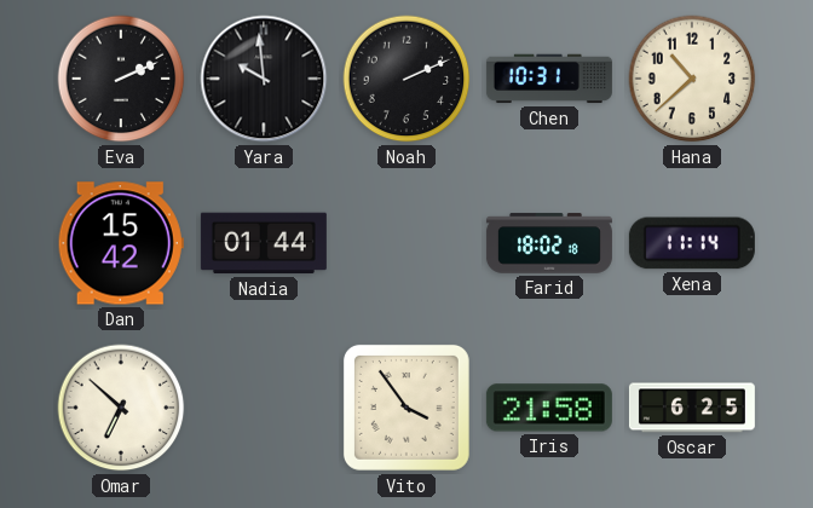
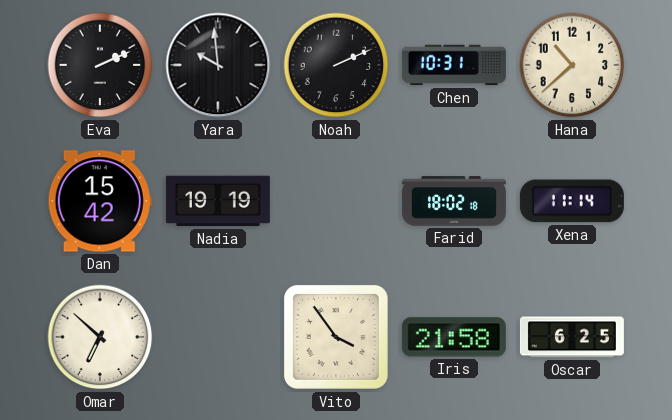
Nadia: 01:44 -> 19:19 (218, 201)
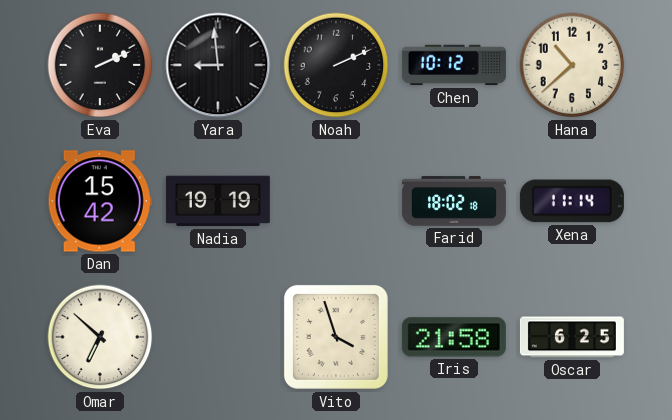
Yara: 9:59 -> 8:59 (218, 65)
Chen: 10:31 -> 10:12 (454, 65)
Vito: 3:54 -> 3:57 (336, 337)
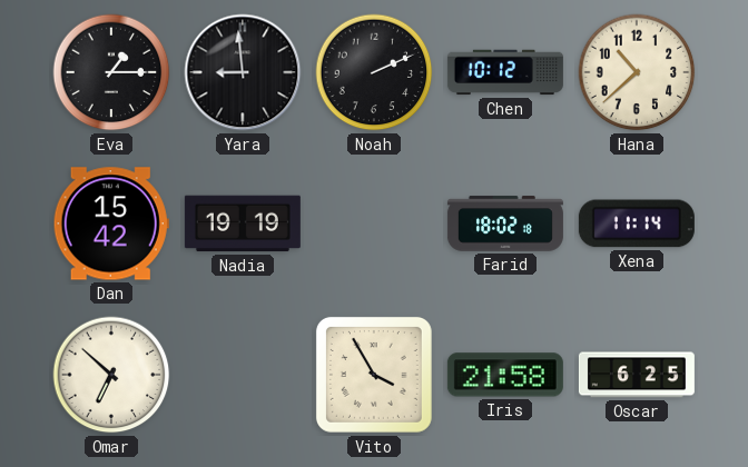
Eva: 2:11 -> 1:15 (111, 72)
Vito: 3:57 -> 3:55 (374, 375)
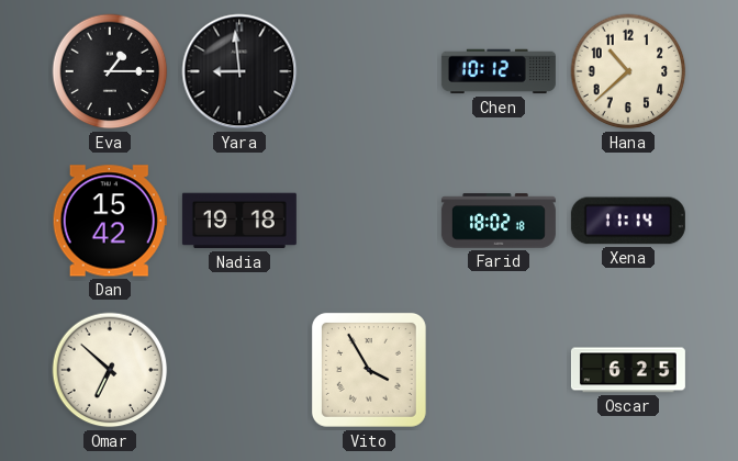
Noah: 2:11 -> none (374, 72)
Nadia: 19:19 -> 19:18 (239, 221)
Iris: 21:58 -> none (505, 375)
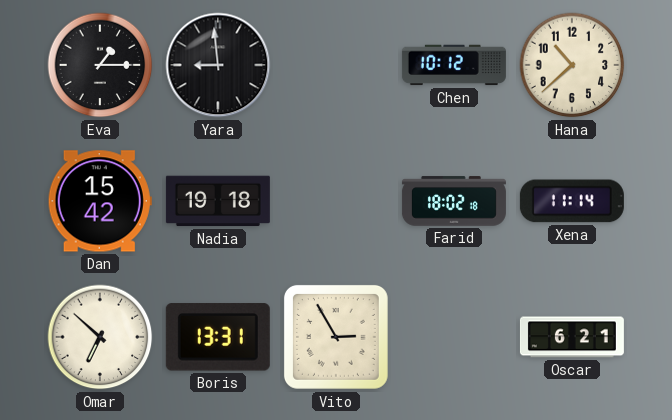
Boris: none -> 13:31 (218, 337)
Vito: 3:55 -> 2:55 (336, 337)
Oscar: 6:25 -> 6:21 (572, 337)
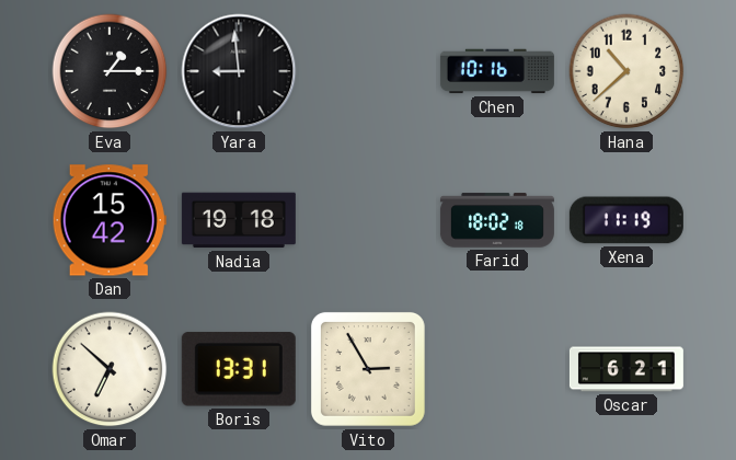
Chen: 10:12 -> 10:16 (497, 71)
Xena: 11:14 -> 11:19 (626, 220)
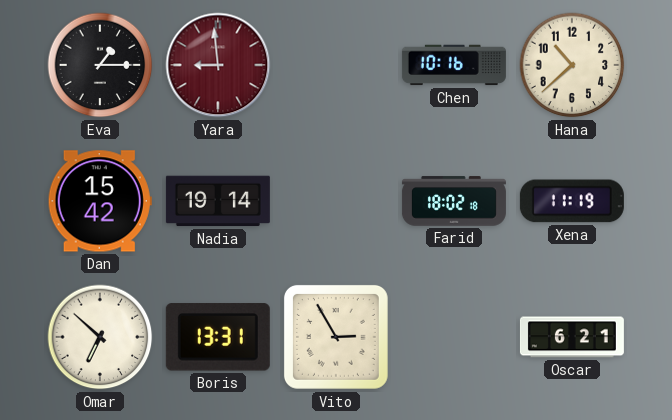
Yara dial: black -> burgundy (218, 65)
Nadia: 19:18 -> 19:14 (218, 201)
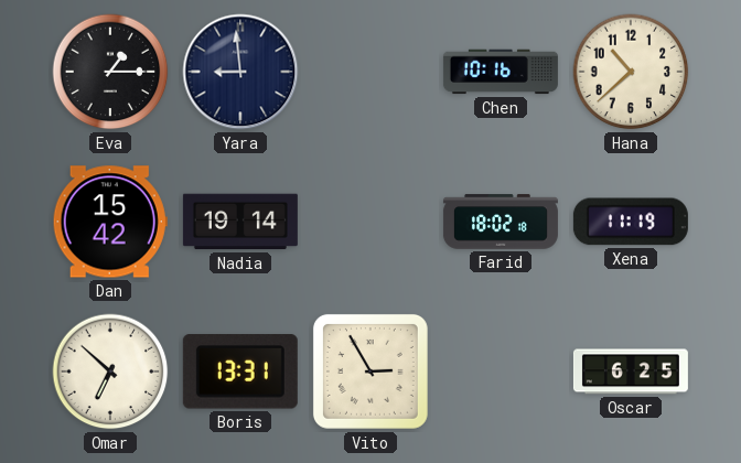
Yara dial: burgundy -> navy (240, 72)
Oscar: 6:21 -> 6:25 (631, 372)
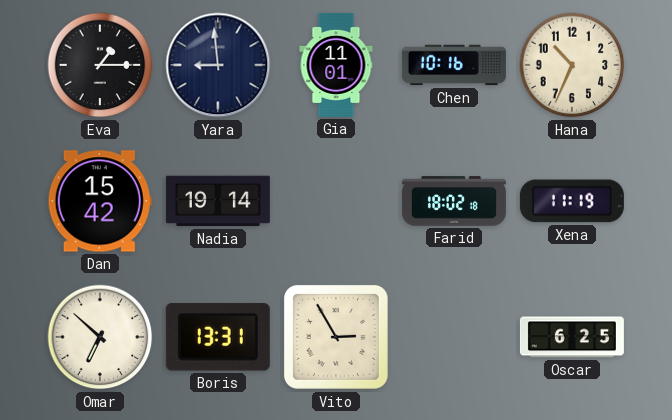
Gia: none -> 11:01 (336, 65)
Hana: 10:38 -> 10:34 (572, 65)
